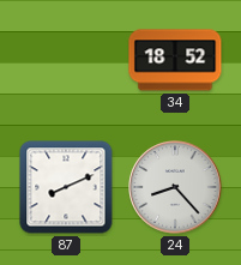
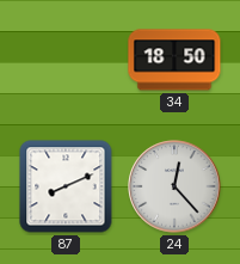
34: 18:52 -> 18:50 (174, 60)
24: 8:23 -> 12:23 (174, 186)
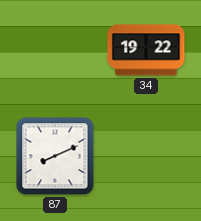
34: 18:50 -> 19:22 (146, 50)
24: 12:23 -> none (174, 186)
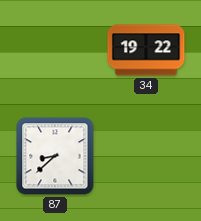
87: 8:11 -> 8:38 (55, 156)
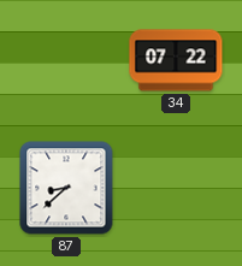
34: 19:22 -> 07:22 (176, 60)
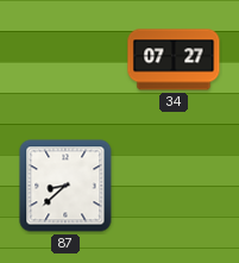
34: 07:22 -> 07:27 (174, 60)
